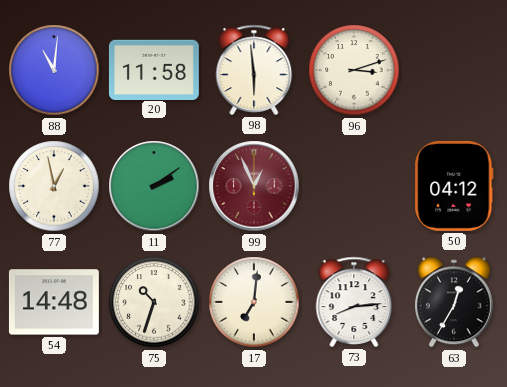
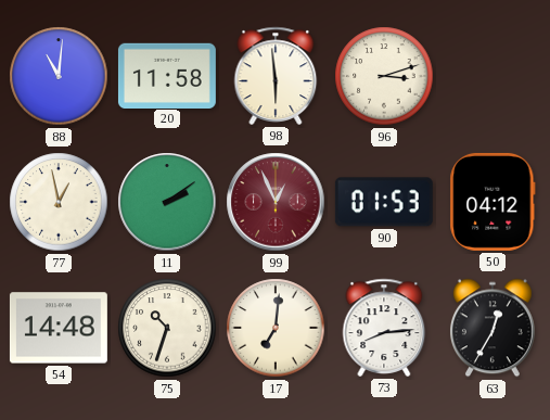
90: none -> 01:53 (384, 202)
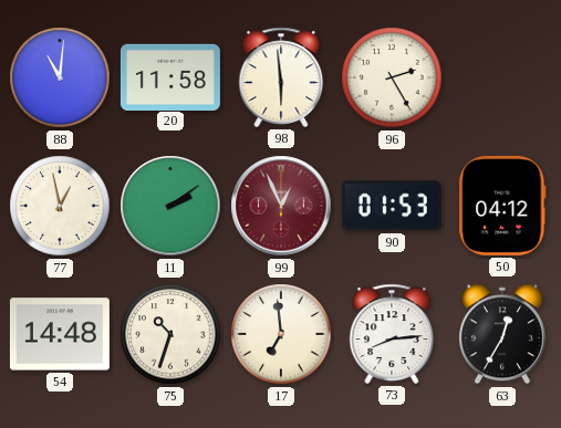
96: 3:12 -> 2:25 (392, 77)
17: 7:01 -> 6:59 (281, 334)
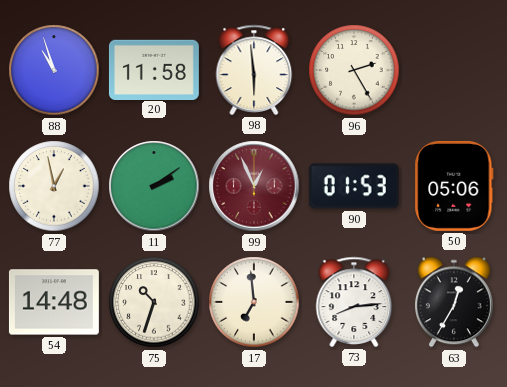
88: 11:01 -> 10:57 (54, 70)
50: 04:12 -> 05:06 (454, 186)
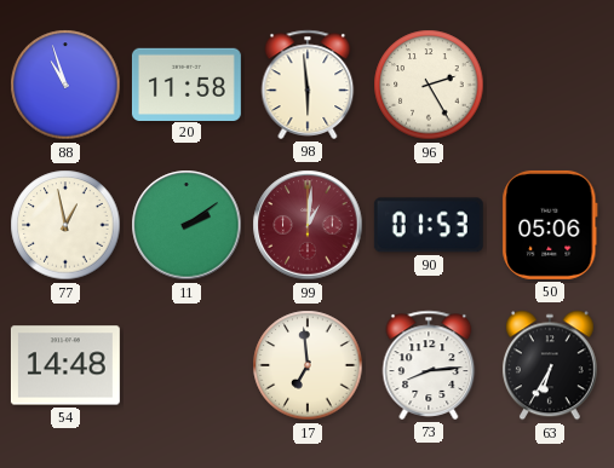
99: 12:56 -> 1:01 (308, 225)
75: 10:33 -> none (154, 302)
63: 12:35 -> 6:35 (550, 365)
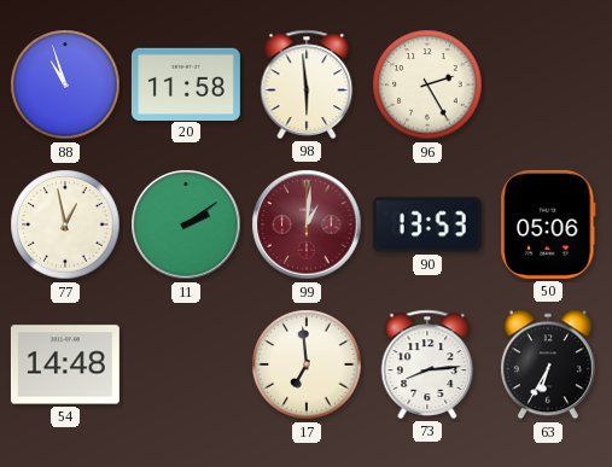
90: 01:53 -> 13:53 (427, 224)
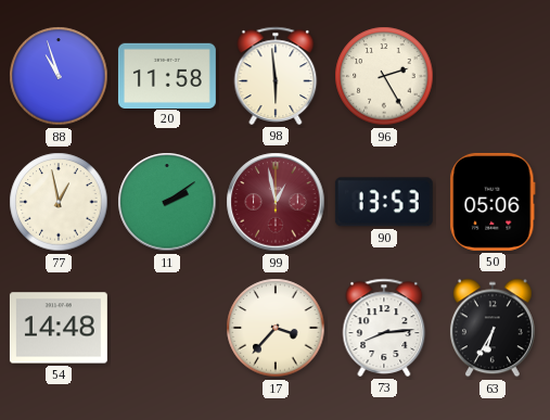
99: 1:01 -> 12:58 (276, 202)
17: 6:59 -> 3:37 (276, 328)
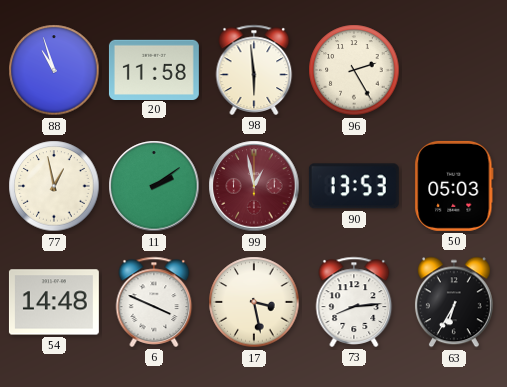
50: 05:06 -> 05:03 (454, 186)
6: none -> 3:49 (154, 302)
17: 3:37 -> 3:28 (254, 302)
